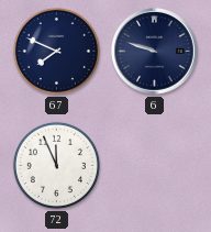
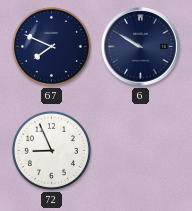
6: 9:48 -> 9:50 (141, 47)
72: 11:56 -> 8:56 (51, 150)
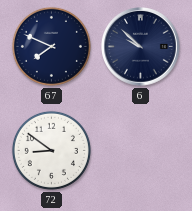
6: 9:50 -> 9:52 (141, 47)
72: 8:56 -> 8:51 (51, 150)
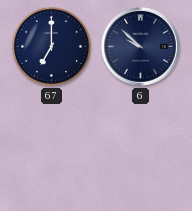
67: 7:49 -> 7:00 (51, 46)
72: 8:51 -> none (51, 150)
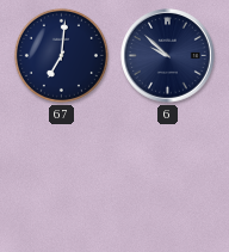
67: 7:00 -> 7:01 (61, 55)
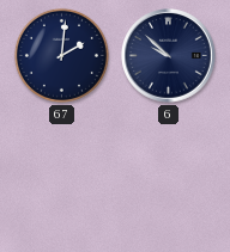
67: 7:01 -> 2:01 (61, 55)
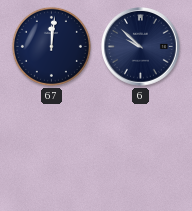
67: 2:01 -> 12:01 (51, 46)
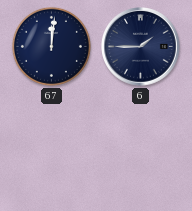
6: 9:52 -> 1:45 (141, 47)
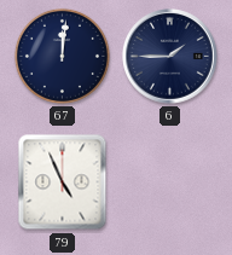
79: none -> 4:56 (63, 182)
